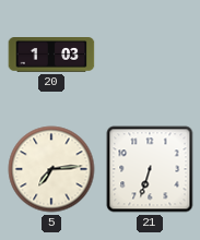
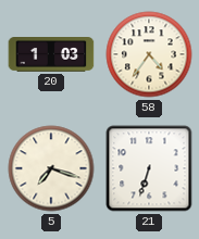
58: none -> 4:36 (149, 54)
5: 7:14 -> 7:18 (51, 168)
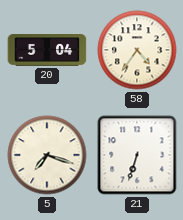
20: 1:03 -> 5:04 (47, 51)
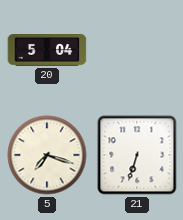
58: 4:36 -> none (137, 50)
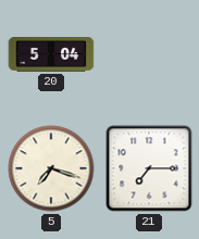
21: 6:33 -> 7:15 (149, 168)
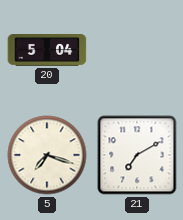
21: 7:15 -> 7:10 (137, 155)
